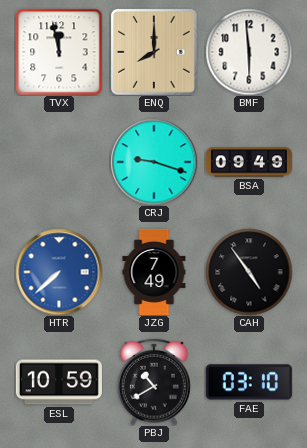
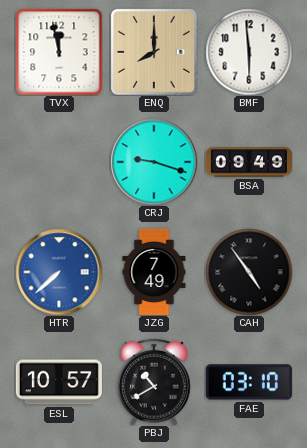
ESL: 10:59 -> 10:57 (59, 382)
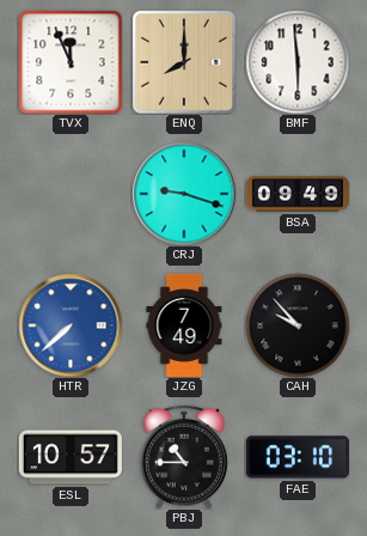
TVX: 11:58 -> 11:56 (71, 62)
CAH: 4:54 -> 9:53 (298, 325)
PBJ: 10:40 -> 10:45 (184, 457)
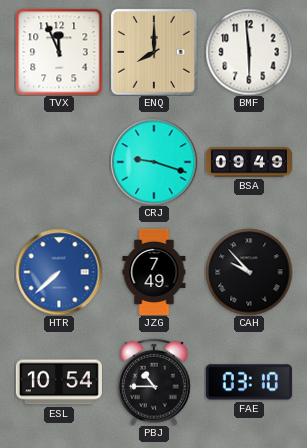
ESL: 10:57 -> 10:54 (59, 382)
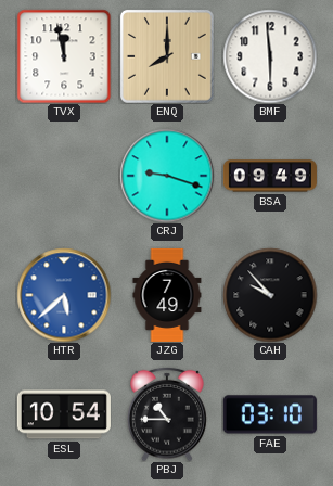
TVX: 11:56 -> 11:58 (64, 56)
HTR: 7:38 -> 5:38 (64, 295)
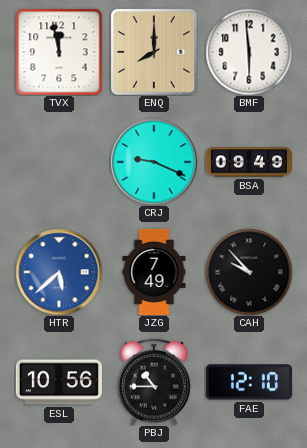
CRJ: 9:18 -> 9:19 (154, 162)
ESL: 10:54 -> 10:56 (59, 382)
FAE: 03:10 -> 12:10 (249, 382)
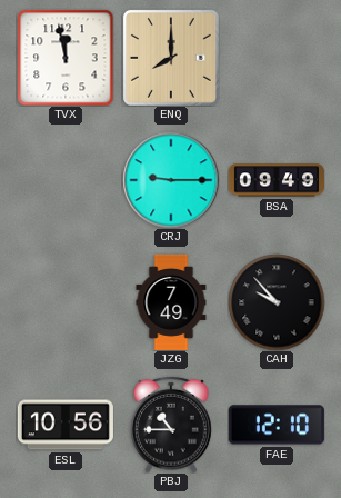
BMF: 5:59 -> none (249, 52)
CRJ: 9:19 -> 9:15 (171, 180)
HTR: 5:38 -> none (59, 272)
